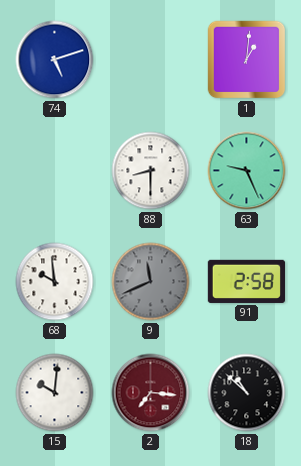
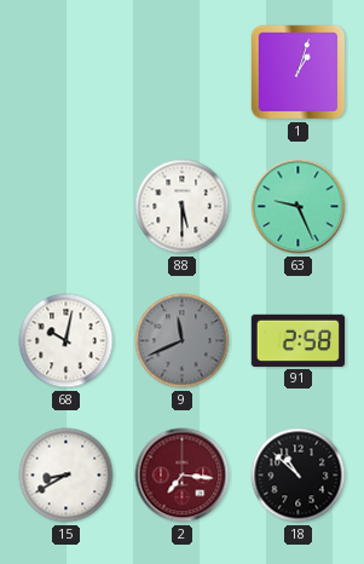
74: 5:12 -> none (55, 60)
1: 1:01 -> 1:03 (299, 73)
88: 8:30 -> 5:30 (183, 207)
68: 9:59 -> 10:02 (67, 341)
15: 10:01 -> 8:40 (67, 476)
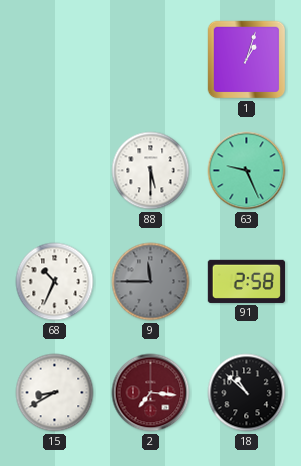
68: 10:02 -> 10:34 (55, 282)
9: 11:41 -> 11:45 (151, 282)
